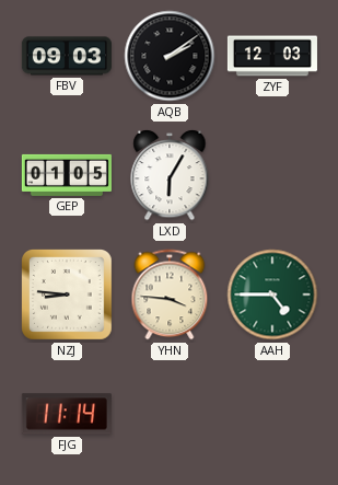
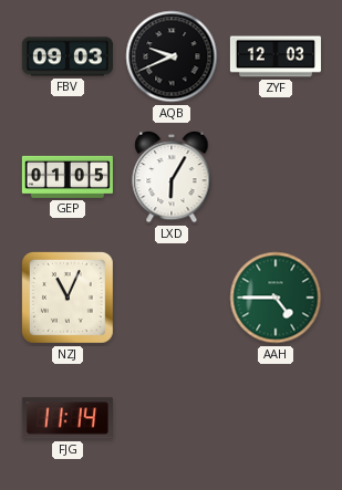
AQB: 2:09 -> 9:41 (172, 56)
NZJ: 8:46 -> 11:04 (69, 299)
YHN: 3:46 -> none (170, 295)
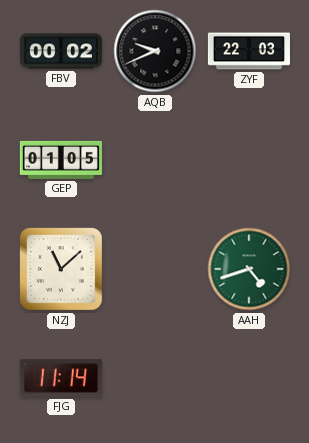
FBV: 09:03 -> 00:02 (61, 51)
ZYF: 12:03 -> 22:03 (249, 51)
LXD: 6:05 -> none (172, 177)
NZJ: 11:04 -> 11:08 (62, 270)
AAH: 4:45 -> 4:42 (249, 269)
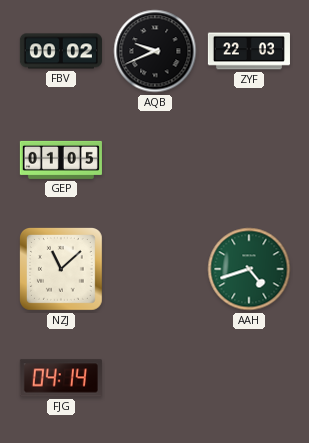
FJG: 11:14 -> 04:14 (61, 378)
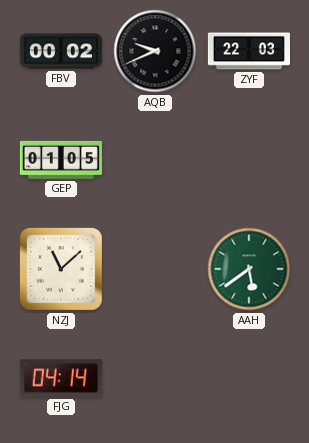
AAH: 4:42 -> 5:39 (249, 269)
